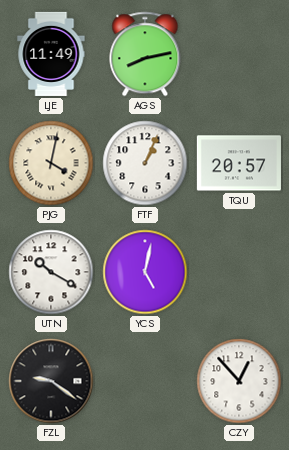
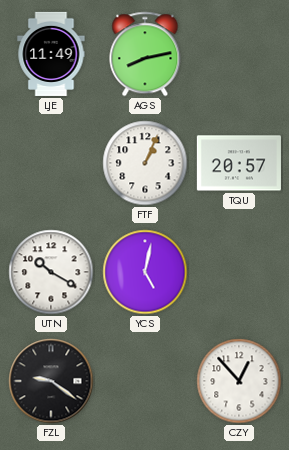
PJG: 4:02 -> none (51, 163)
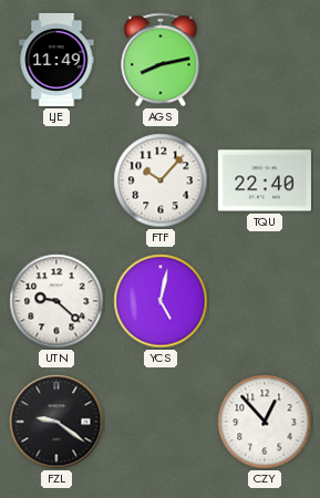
FTF: 1:04 -> 10:07 (161, 180)
TQU: 20:57 -> 22:40 (265, 180)
UTN: 10:20 -> 9:22 (56, 301)
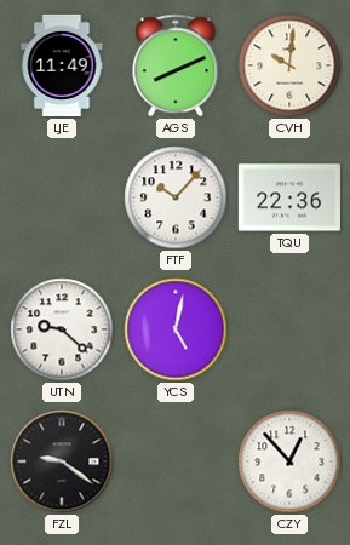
AGS: 8:13 -> 8:11 (176, 65)
CVH: none -> 10:01 (289, 65)
TQU: 22:40 -> 22:36 (289, 197)
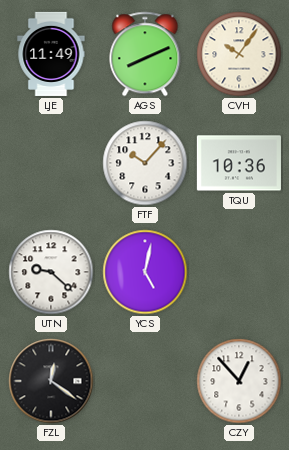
CVH: 10:01 -> 10:06 (239, 54)
TQU: 22:36 -> 10:36 (239, 163)
FZL: 9:21 -> 12:21 (51, 381)
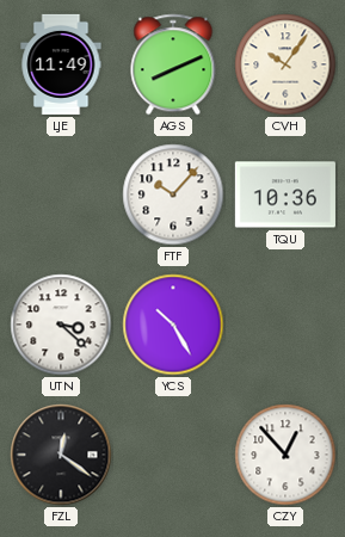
UTN: 9:22 -> 3:22 (61, 325)
YCS: 5:02 -> 10:25 (173, 325)
